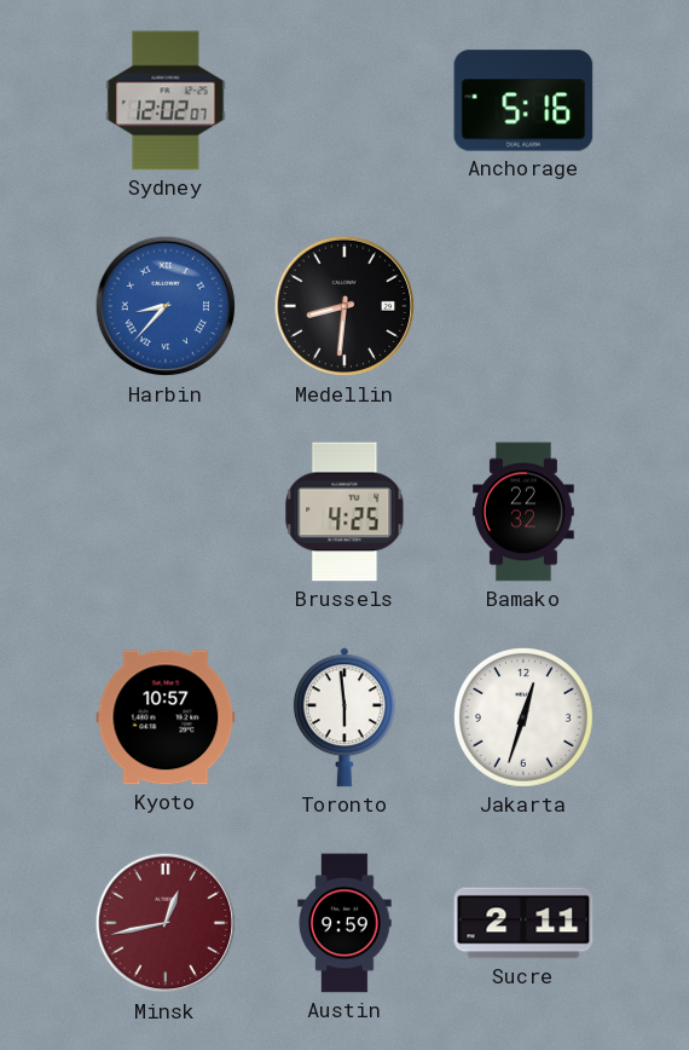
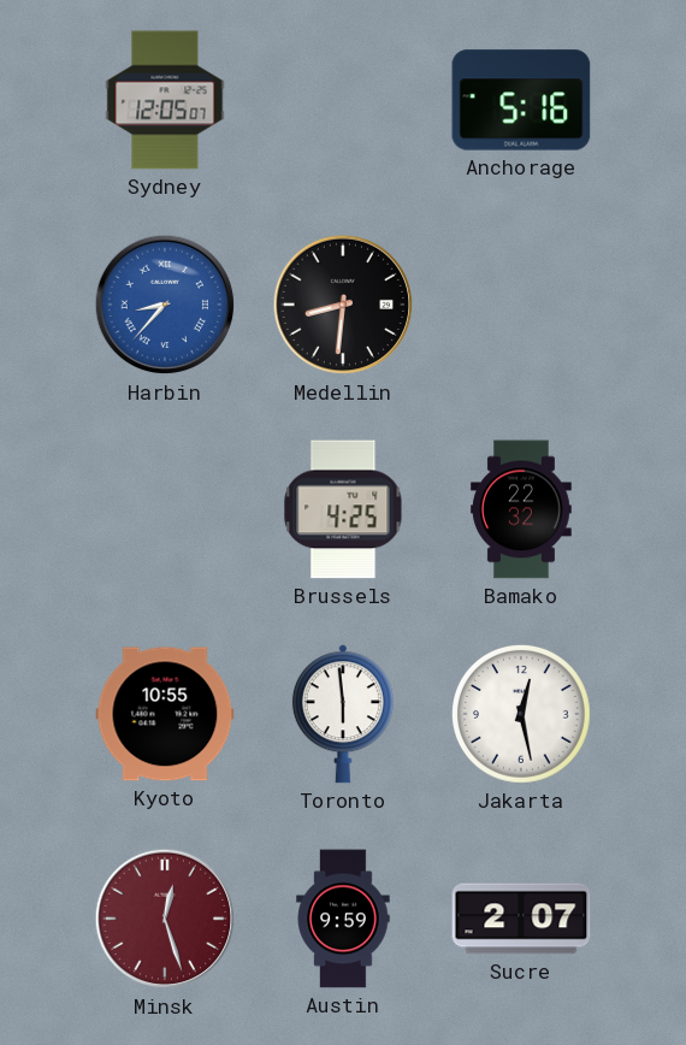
Sydney: 12:02 -> 12:05 (165, 100)
Kyoto: 10:57 -> 10:55 (165, 714)
Jakarta: 12:33 -> 12:28 (522, 715)
Minsk: 12:43 -> 12:27 (165, 919)
Sucre: 2:11 -> 2:07 (521, 919)
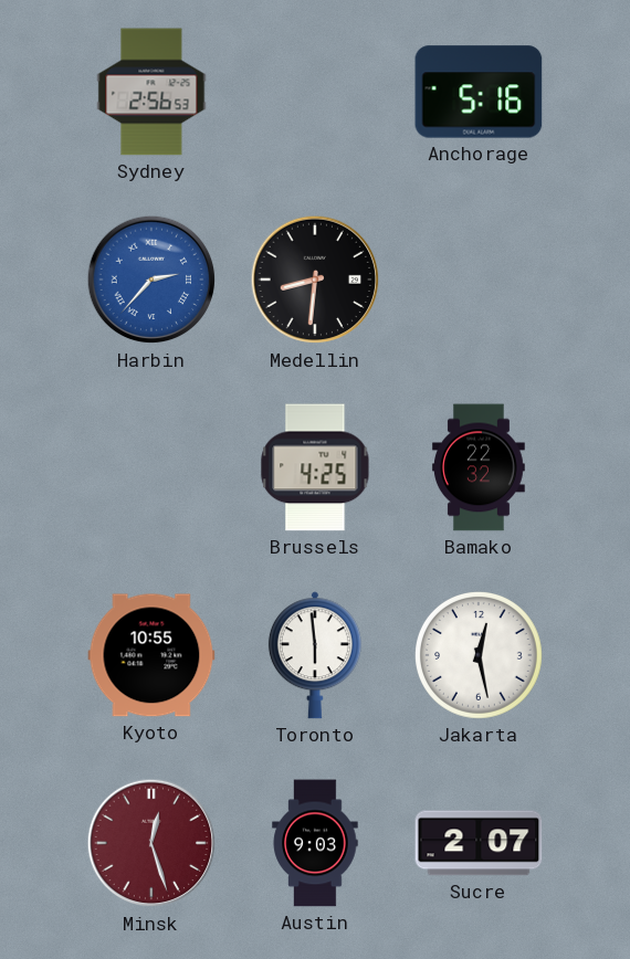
Sydney: 12:05 -> 2:56 (151, 92)
Harbin: 8:37 -> 2:37 (151, 280)
Austin: 9:59 -> 9:03 (315, 843)
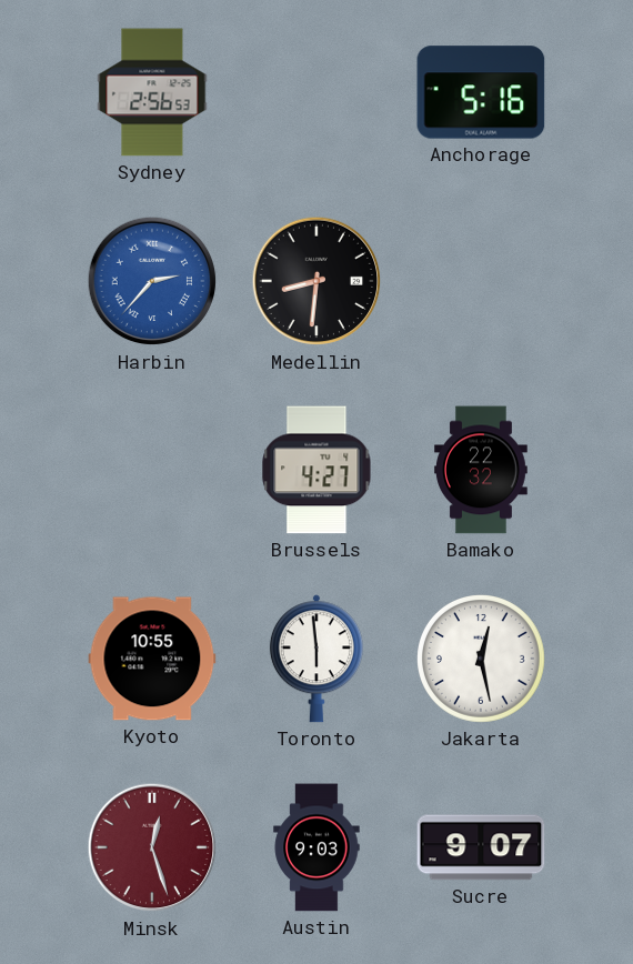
Brussels: 4:25 -> 4:27 (316, 470)
Sucre: 2:07 -> 9:07 (481, 847)
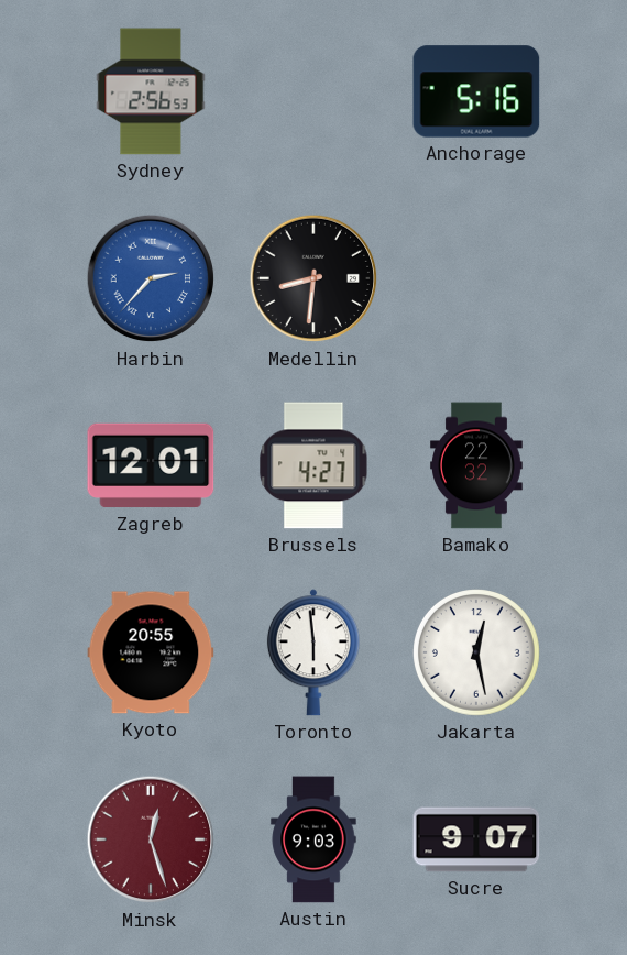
Zagreb: none -> 12:01 (151, 465)
Kyoto: 10:55 -> 20:55 (151, 652)
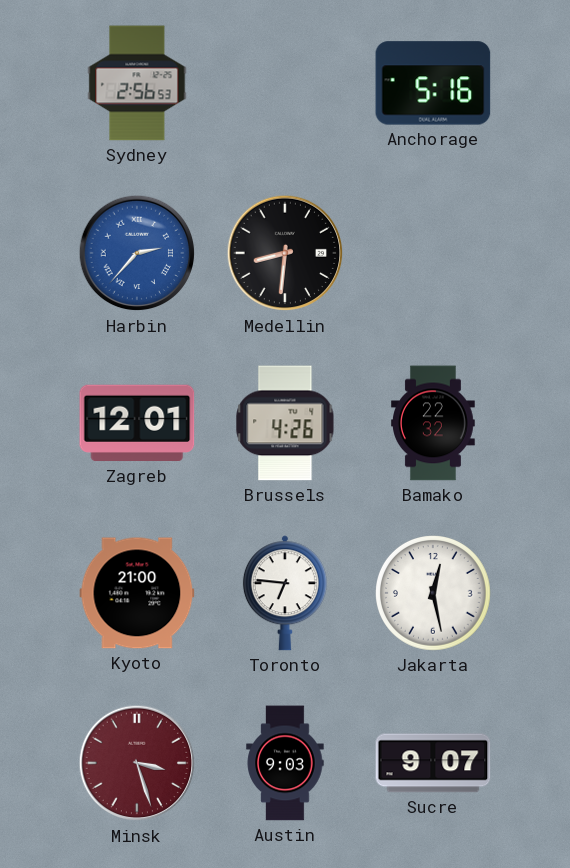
Brussels: 4:27 -> 4:26 (285, 423)
Kyoto: 20:55 -> 21:00 (137, 593)
Toronto: 5:59 -> 6:46 (285, 593)
Minsk: 12:27 -> 3:27 (137, 763)
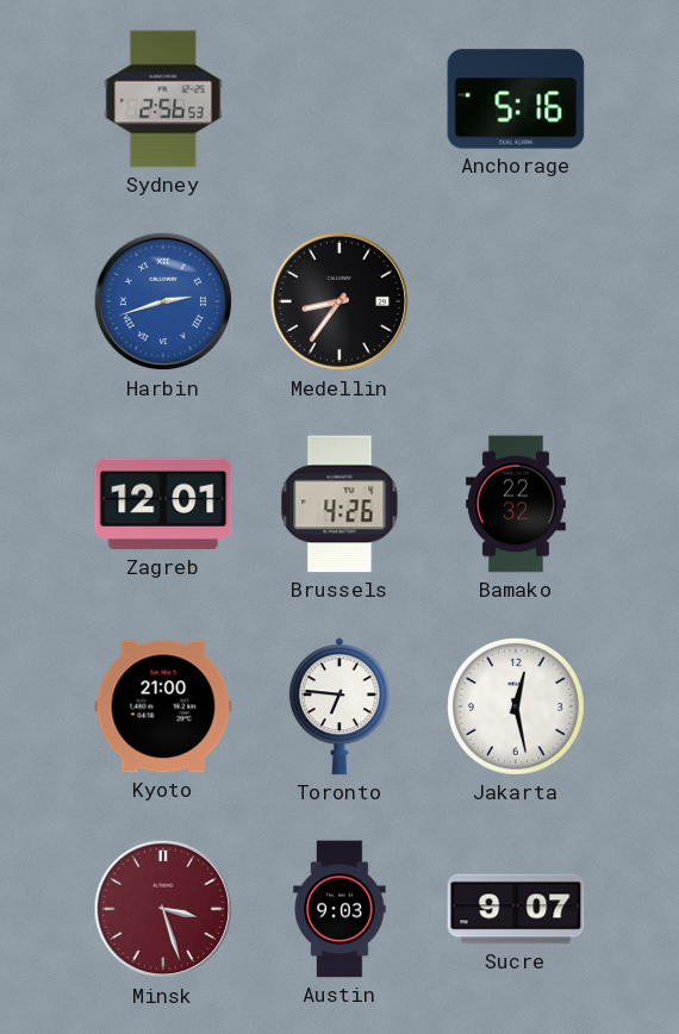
Harbin: 2:37 -> 2:42 (163, 301)
Medellin: 8:31 -> 8:36 (339, 301)
